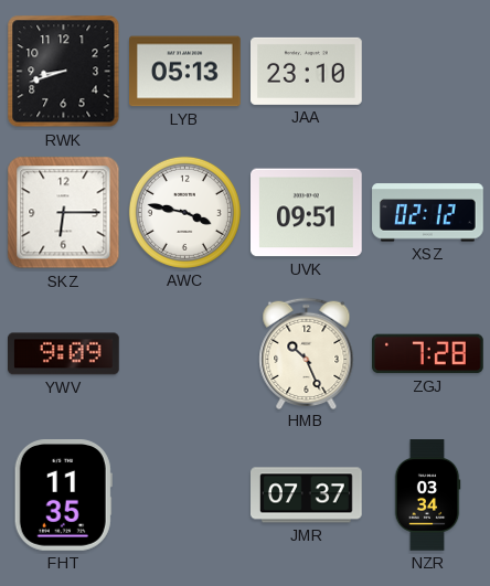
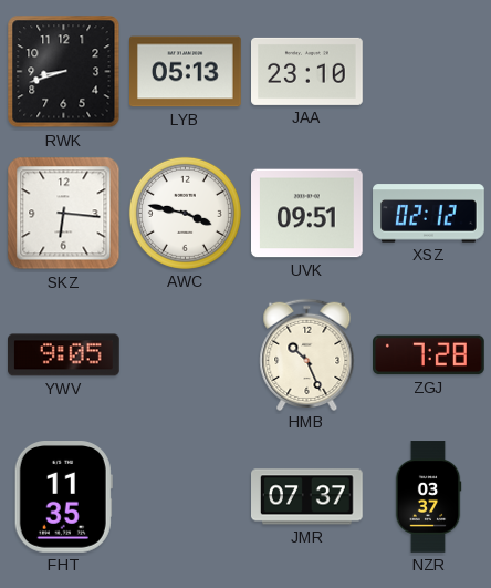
SKZ: 6:15 -> 6:16 (64, 214)
YWV: 9:09 -> 9:05 (64, 355)
NZR: 03:34 -> 03:37 (428, 497)
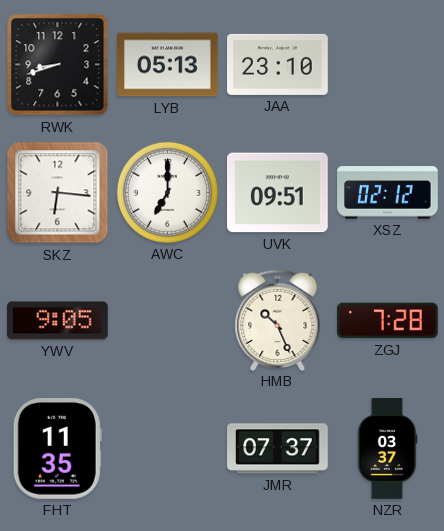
AWC: 3:47 -> 7:00 (167, 192)
